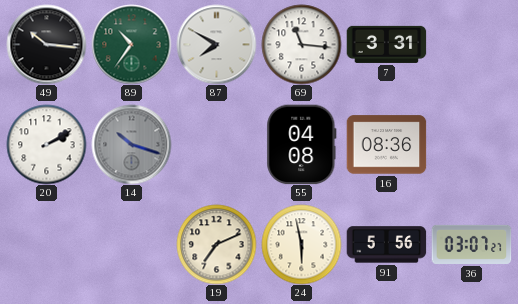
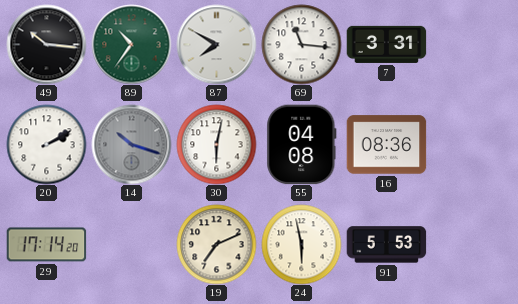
30: none -> 6:02 (216, 144)
29: none -> 17:14 (46, 245)
91: 5:56 -> 5:53 (386, 245)
36: 03:07 -> none (471, 244)
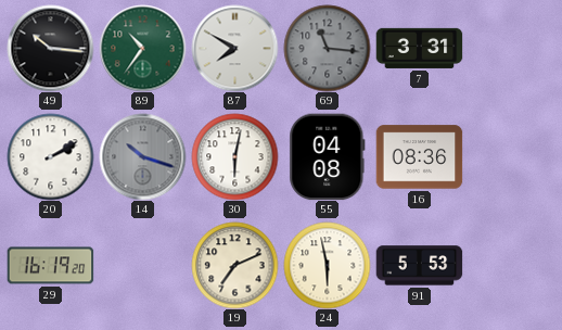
69 dial: white -> grey (327, 48)
29: 17:14 -> 16:19 (50, 266)
